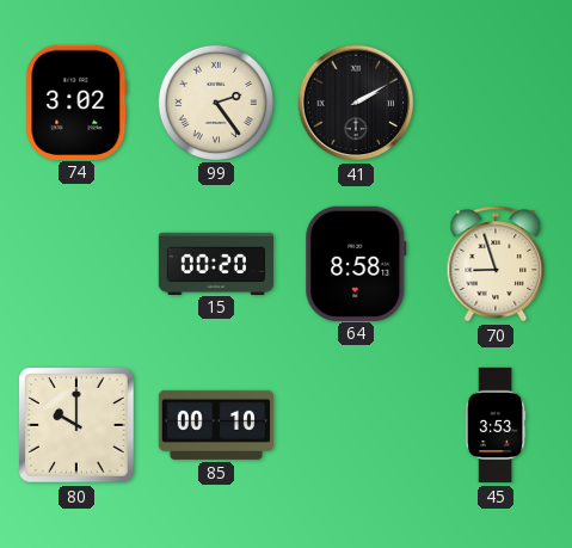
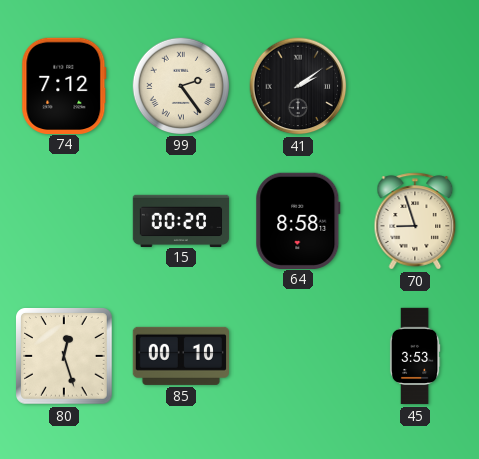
74: 3:02 -> 7:12 (64, 85)
41: 2:10 -> 2:09 (298, 86)
80: 10:00 -> 12:27 (65, 357)
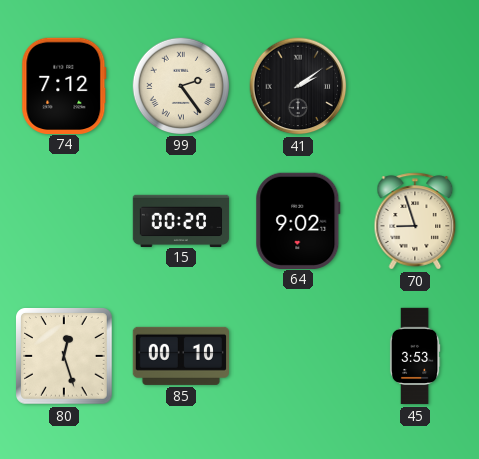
64: 8:58 -> 9:02 (298, 220)
